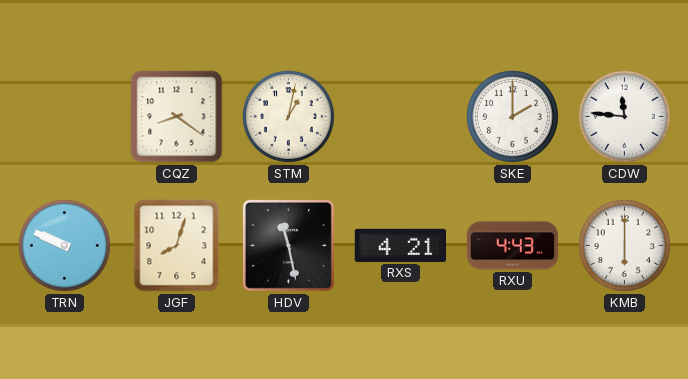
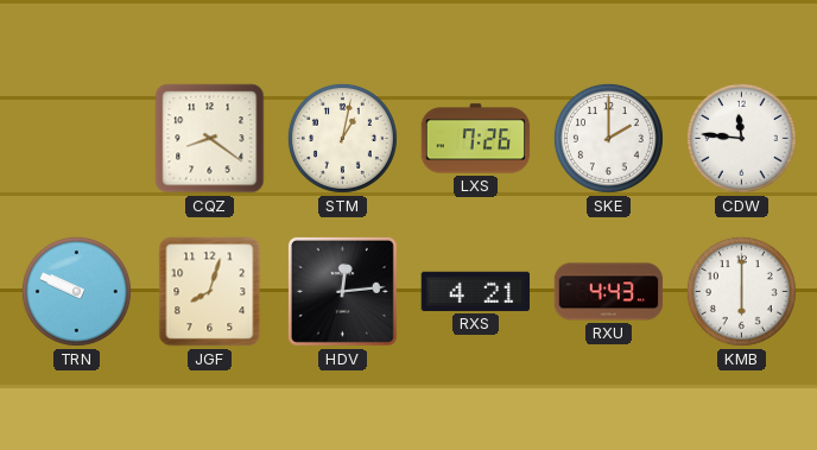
LXS: none -> 7:26 (476, 139)
HDV: 11:28 -> 12:14 (342, 291)
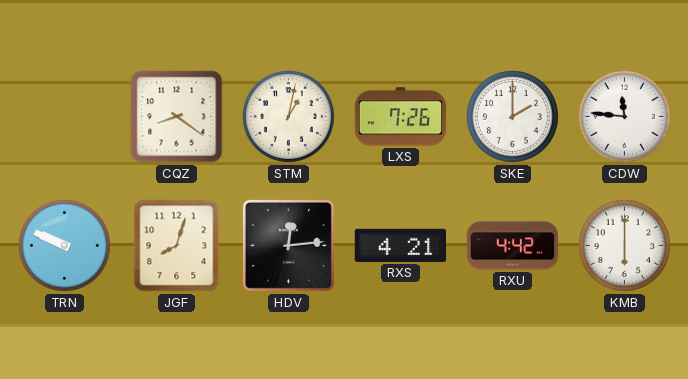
RXU: 4:43 -> 4:42 (513, 246)
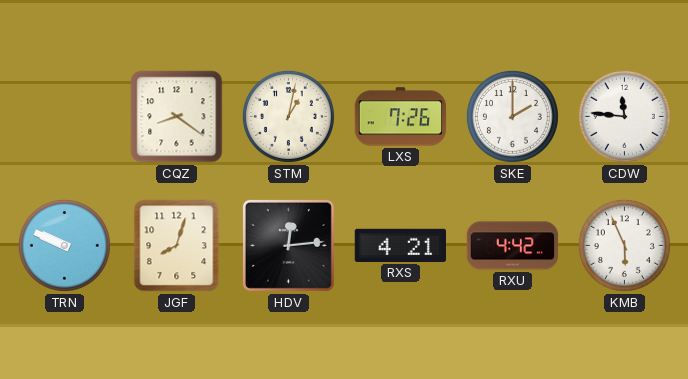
KMB: 6:00 -> 5:56 (624, 245)
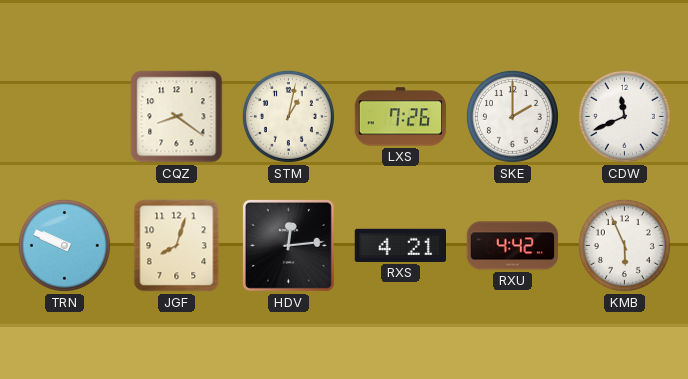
CDW: 11:46 -> 11:41 (624, 116)
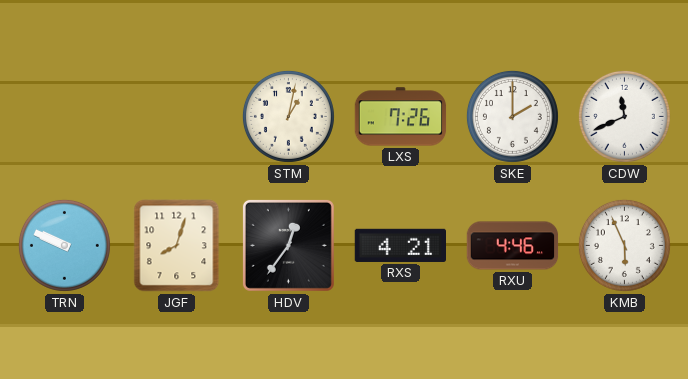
CQZ: 8:21 -> none (177, 117)
HDV: 12:14 -> 12:36 (288, 245)
RXU: 4:42 -> 4:46 (513, 246)
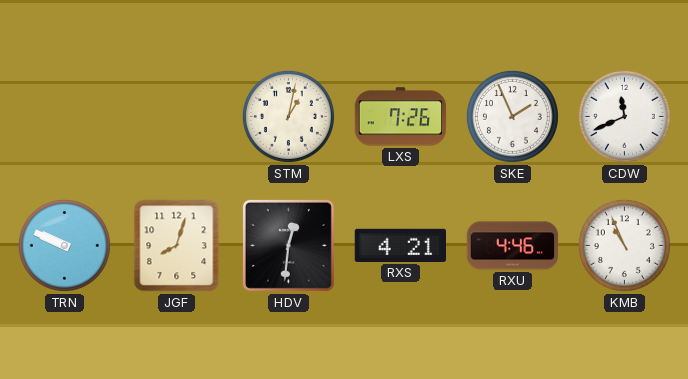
SKE: 2:00 -> 1:56 (512, 116)
HDV: 12:36 -> 12:31 (288, 245)
KMB: 5:56 -> 10:56 (624, 245)
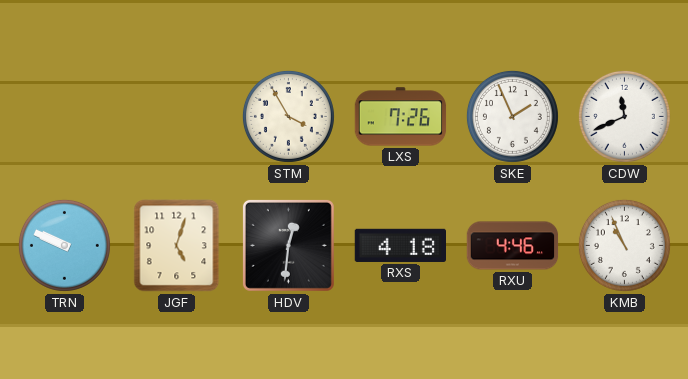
STM: 1:02 -> 3:55 (288, 116)
JGF: 8:03 -> 5:03 (177, 246)
RXS: 4:21 -> 4:18 (400, 245)
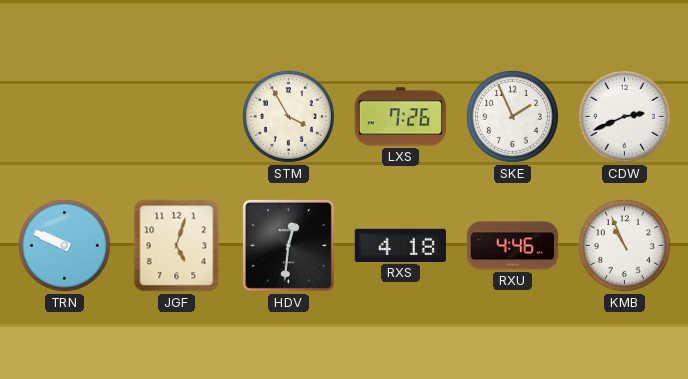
CDW: 11:41 -> 2:41 (624, 116)
